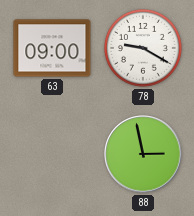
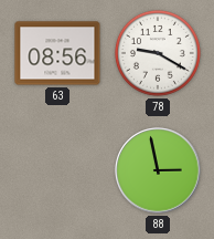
63: 09:00 -> 08:56 (57, 53)
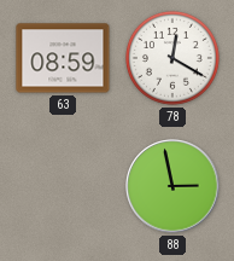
63: 08:56 -> 08:59 (63, 58)
78: 9:20 -> 12:20 (172, 58)
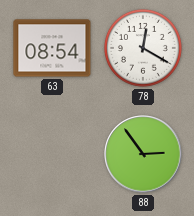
63: 08:59 -> 08:54 (52, 48)
88: 2:58 -> 2:54 (143, 154)
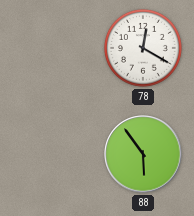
63: 08:54 -> none (52, 48)
88: 2:54 -> 5:54 (143, 154)
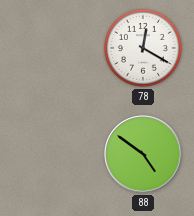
88: 5:54 -> 4:51 (143, 154)
